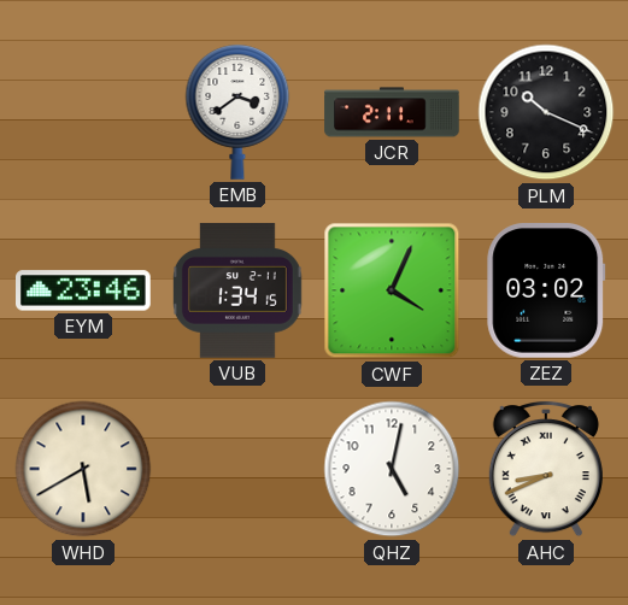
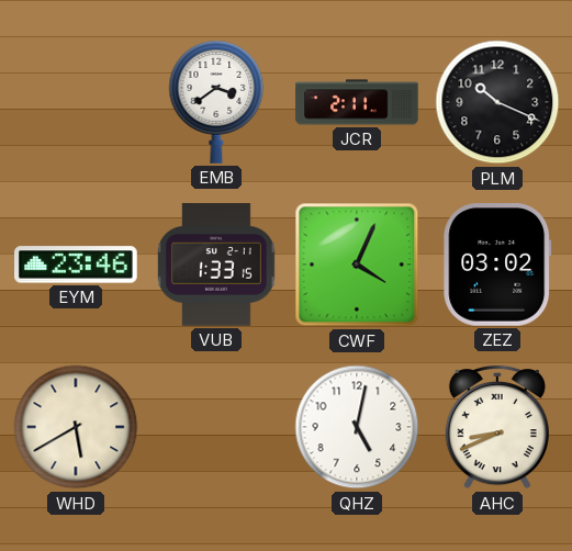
VUB: 1:34 -> 1:33 (216, 265)
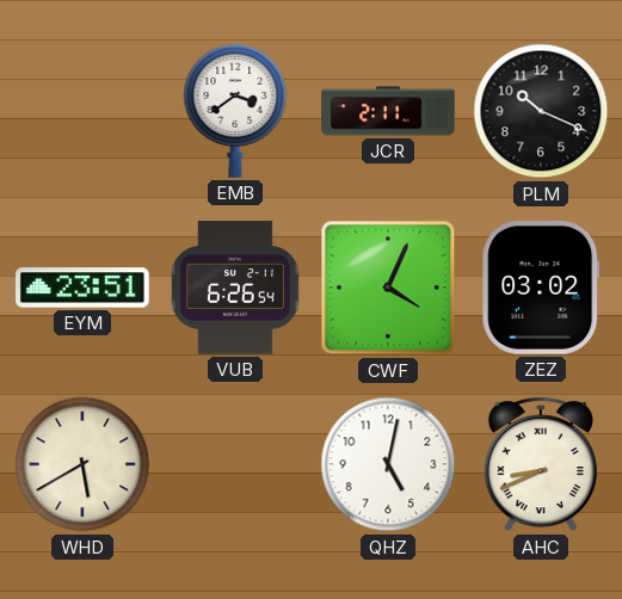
EYM: 23:46 -> 23:51 (84, 288)
VUB: 1:33 -> 6:26 (235, 288)
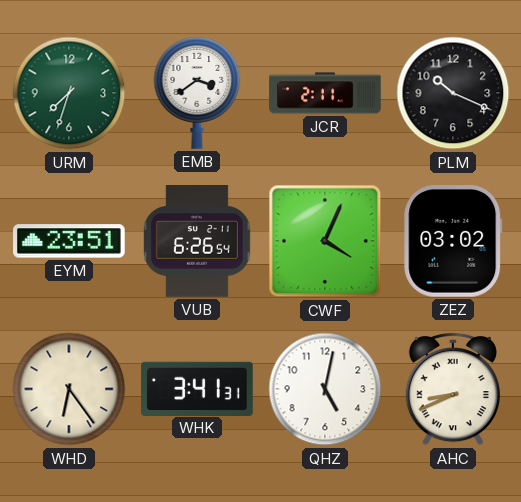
URM: none -> 7:33 (69, 93)
WHD: 5:40 -> 6:24 (69, 389)
WHK: none -> 3:41 (197, 388)
